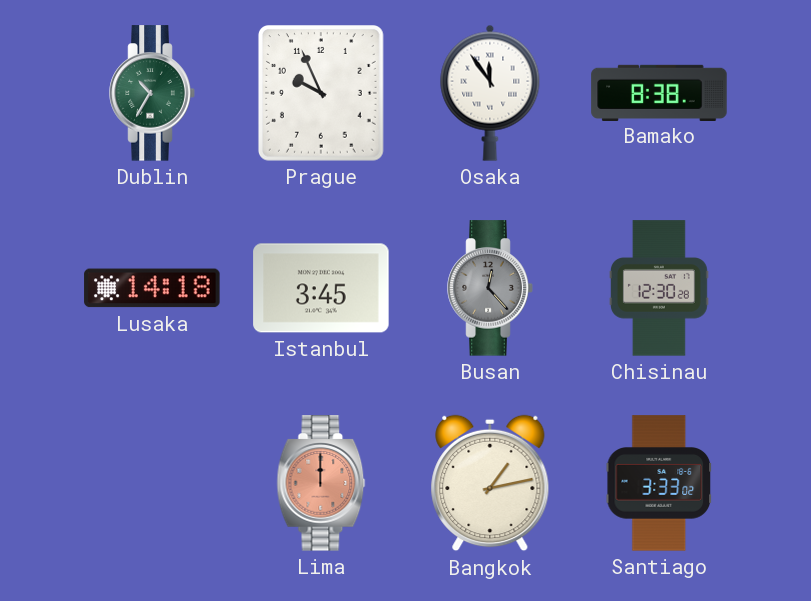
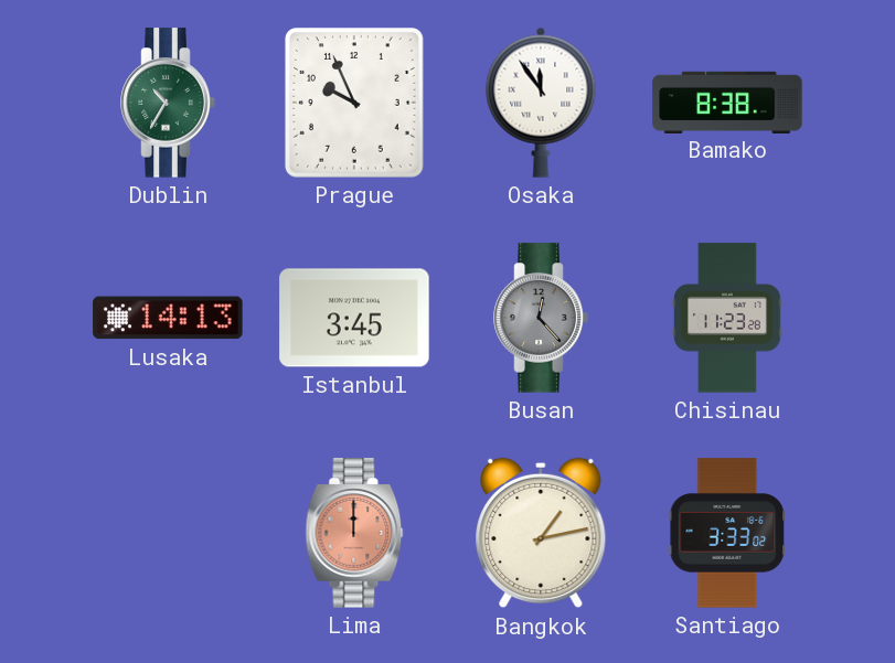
Lusaka: 14:18 -> 14:13 (168, 318)
Chisinau: 12:30 -> 11:23 (727, 318)
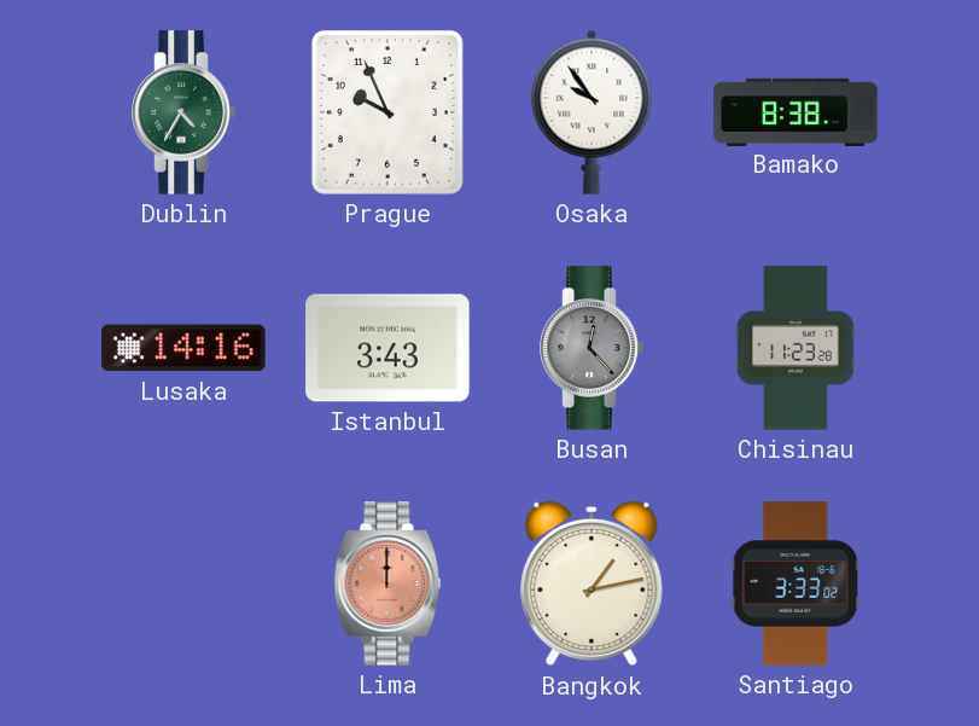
Dublin: 10:35 -> 4:35 (183, 112)
Osaka: 11:54 -> 9:54 (592, 112)
Lusaka: 14:13 -> 14:16 (183, 348)
Istanbul: 3:45 -> 3:43 (387, 348)
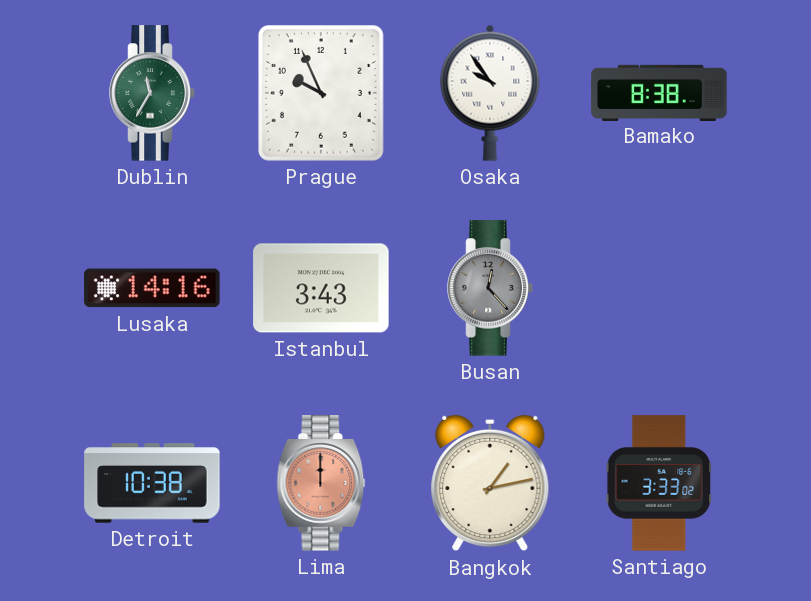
Dublin: 4:35 -> 11:35 (152, 93)
Chisinau: 11:23 -> none (796, 348)
Detroit: none -> 10:38 (152, 483)
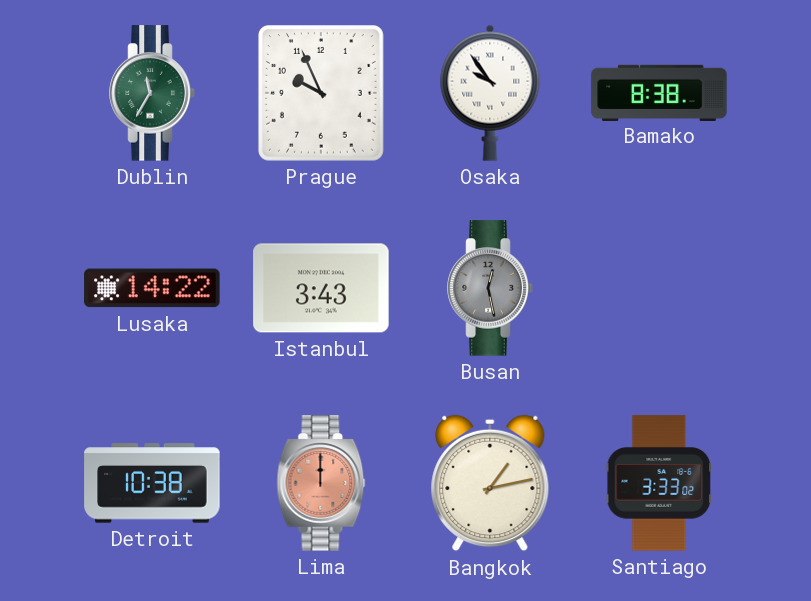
Lusaka: 14:16 -> 14:22 (152, 288)
Busan: 12:23 -> 12:28 (490, 288)
